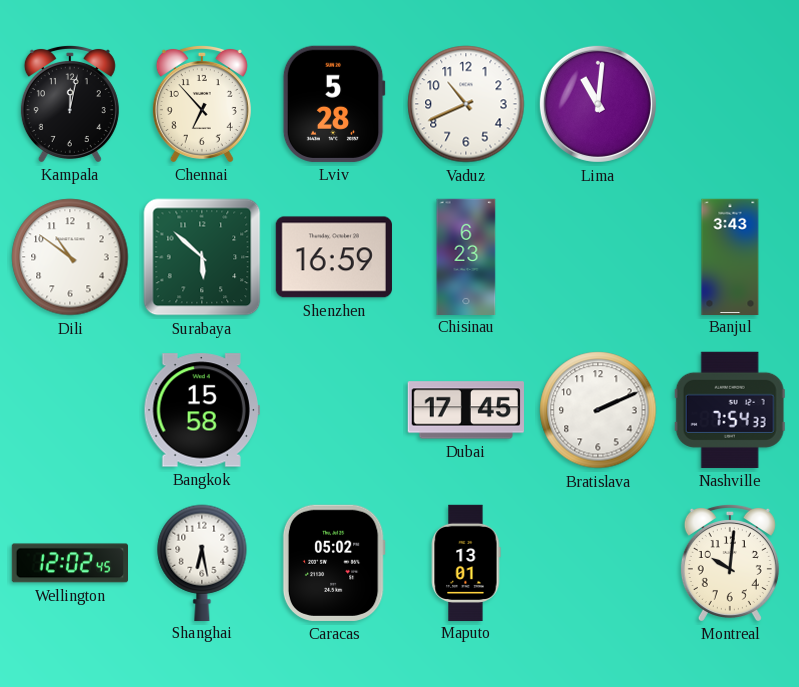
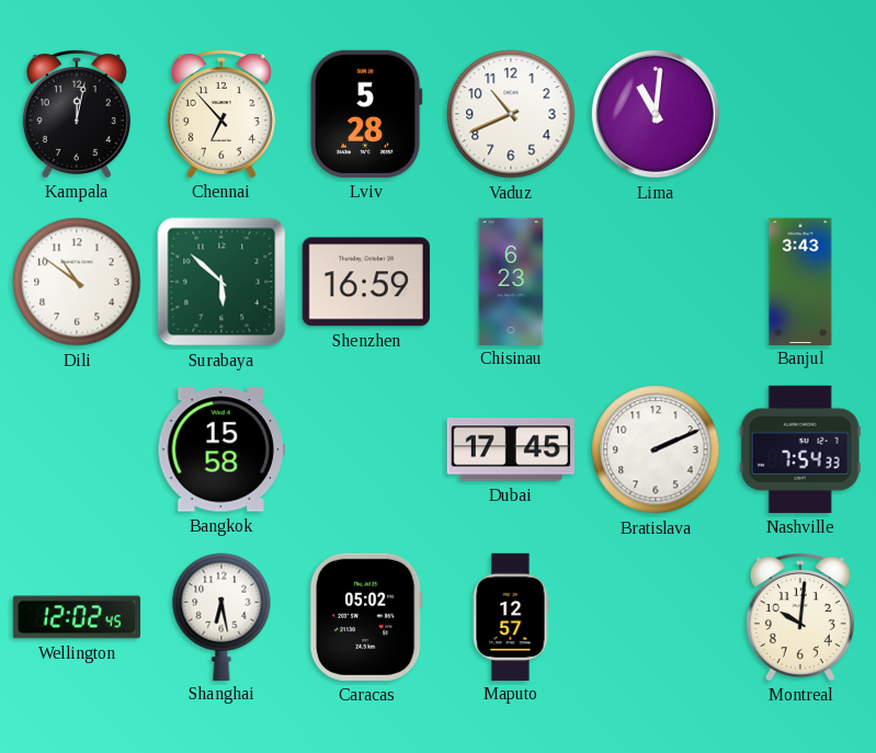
Maputo: 13:01 -> 12:57 (511, 616)
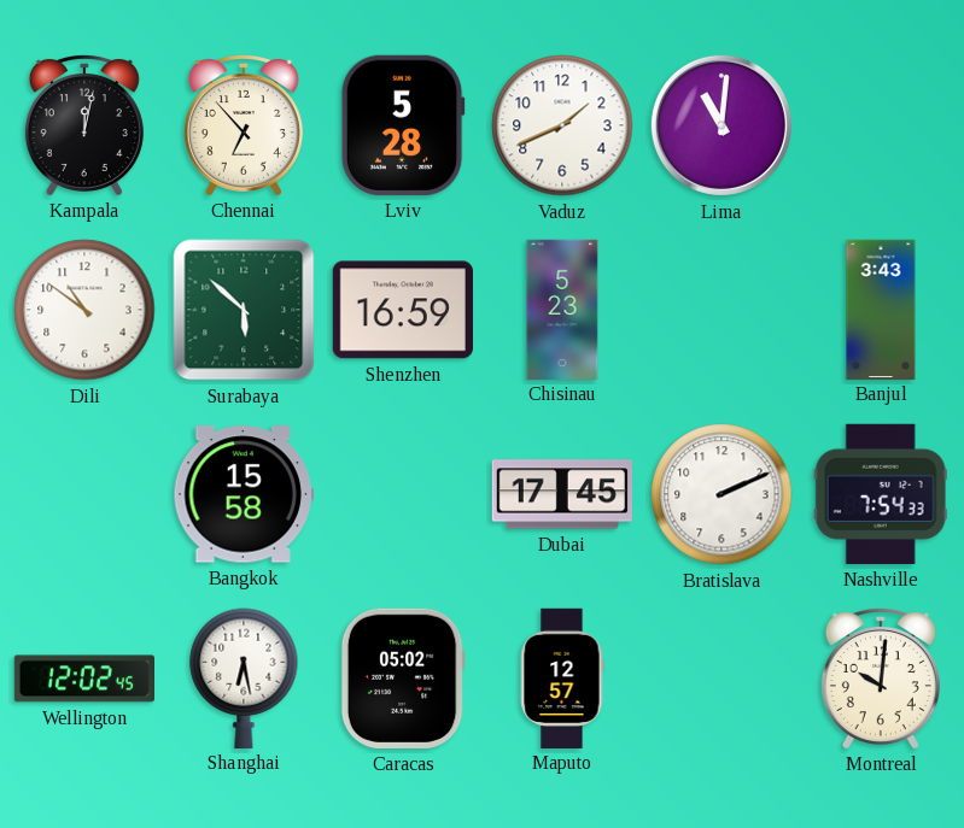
Vaduz: 10:41 -> 1:41 (562, 125)
Chisinau: 6:23 -> 5:23 (562, 309)
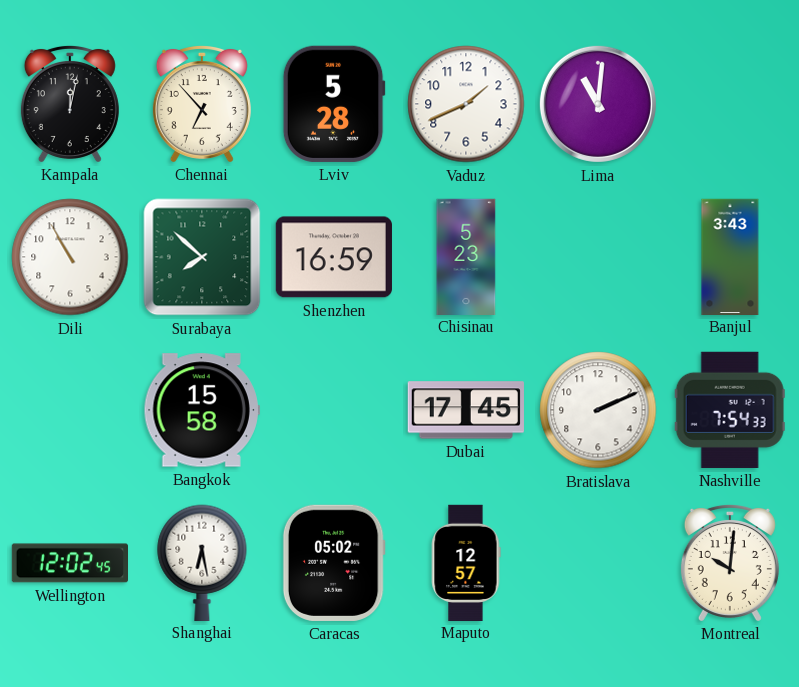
Dili: 10:51 -> 10:55 (70, 257)
Surabaya: 5:52 -> 7:52 (202, 257)
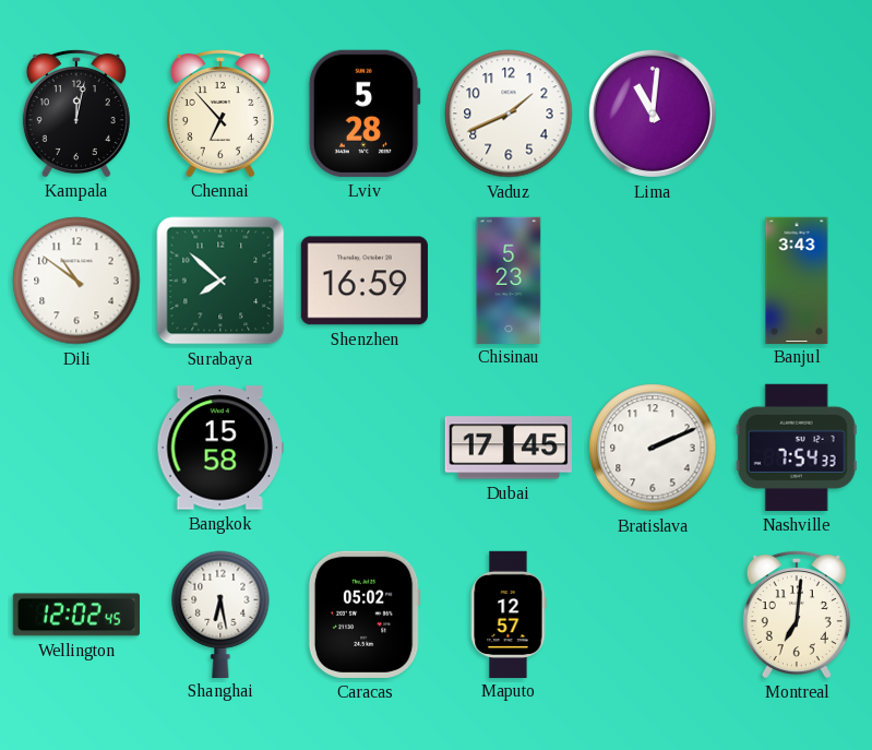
Dili: 10:55 -> 10:51 (76, 281)
Montreal: 10:01 -> 7:01 (797, 614)
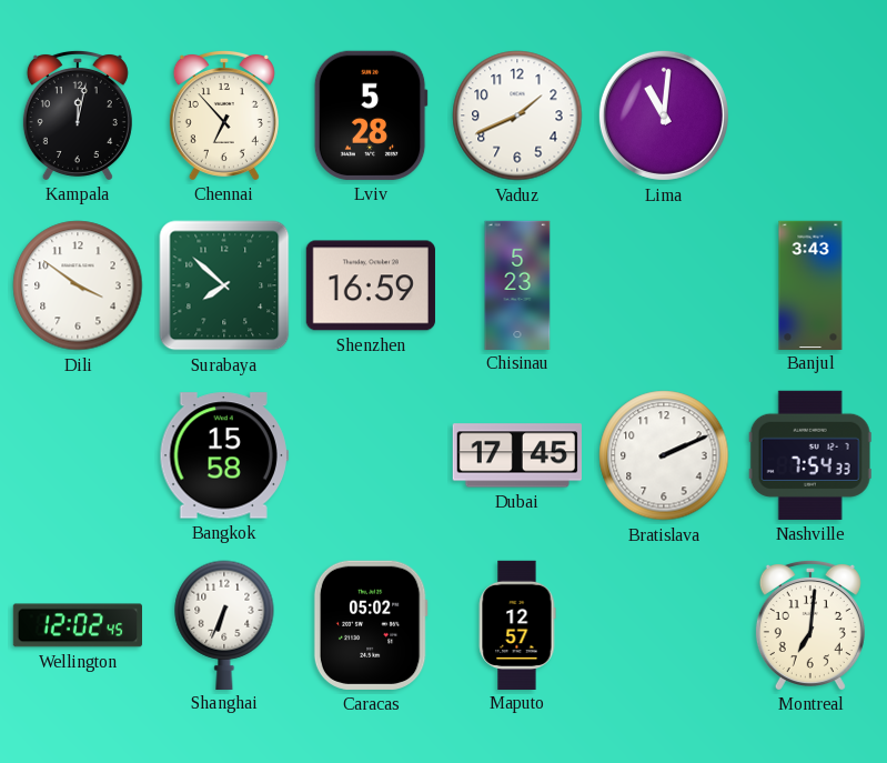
Dili: 10:51 -> 3:51 (78, 285)
Shanghai: 6:28 -> 6:34 (224, 624)
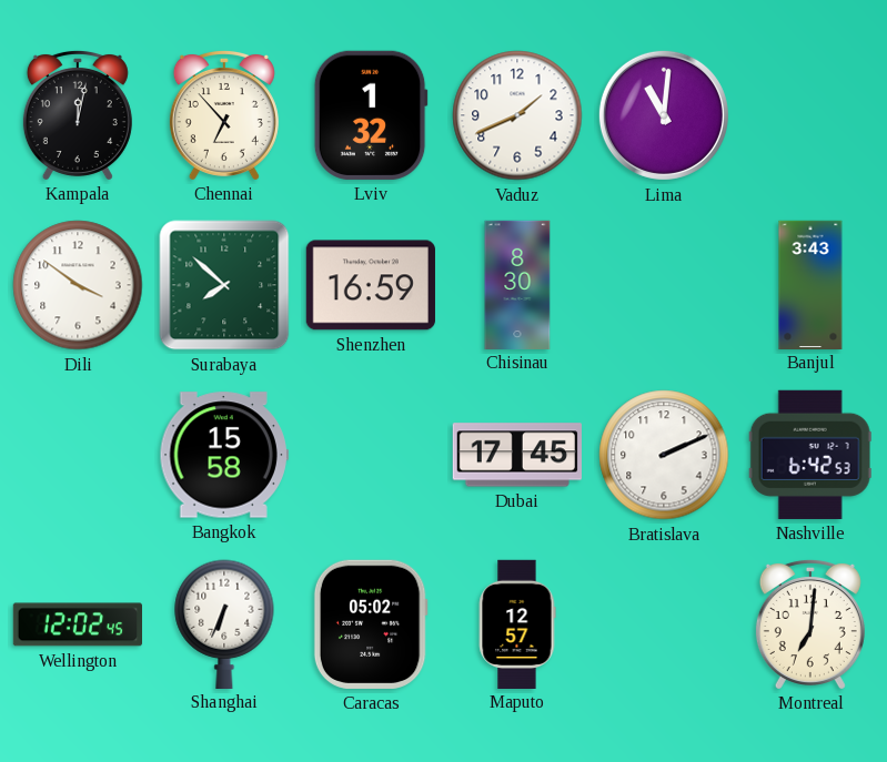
Lviv: 5:28 -> 1:32 (371, 115)
Chisinau: 5:23 -> 8:30 (517, 284)
Nashville: 7:54 -> 6:42 (810, 455)
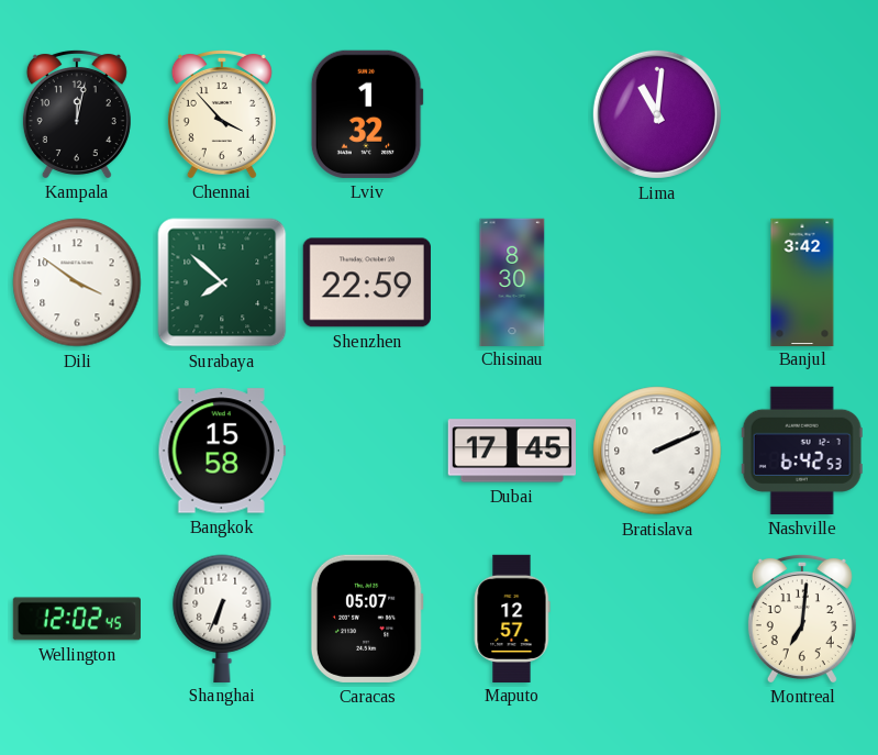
Chennai: 6:53 -> 3:53 (222, 113)
Vaduz: 1:41 -> none (517, 115)
Shenzhen: 16:59 -> 22:59 (367, 282)
Banjul: 3:43 -> 3:42 (802, 281)
Caracas: 05:02 -> 05:07 (367, 619)
